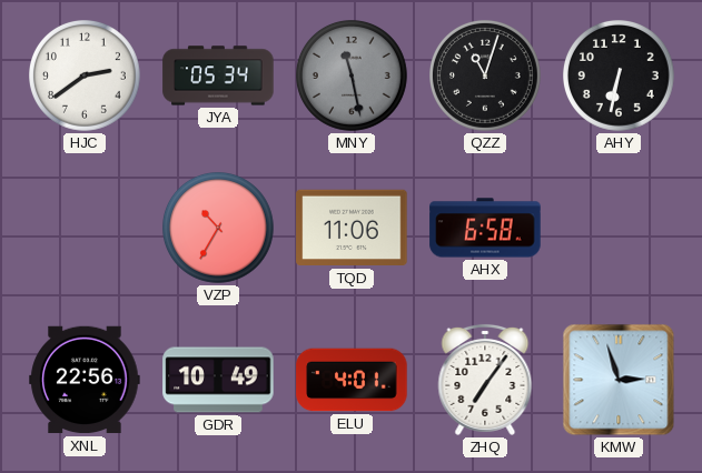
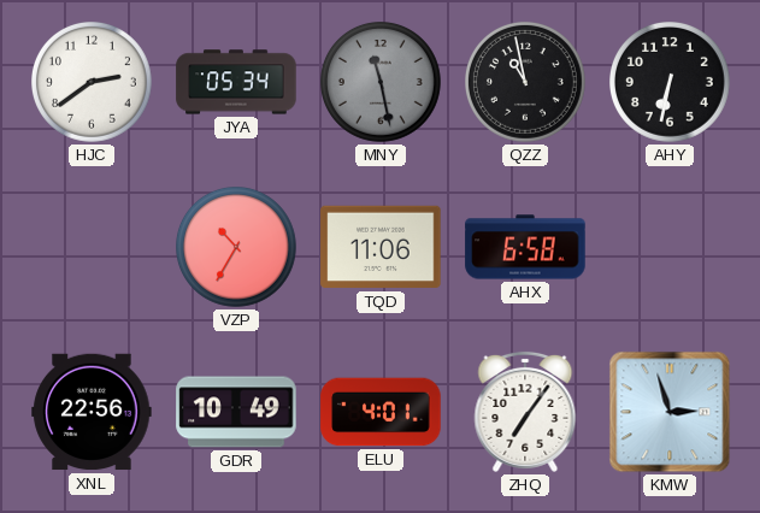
QZZ: 11:03 -> 10:58 (526, 83)
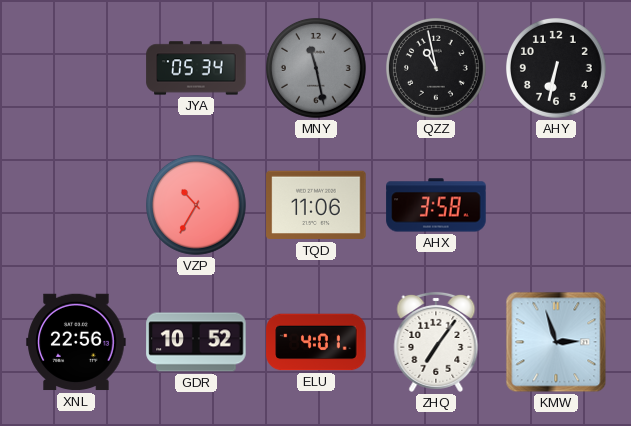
HJC: 2:39 -> none (93, 83)
AHX: 6:58 -> 3:58 (436, 205)
GDR: 10:49 -> 10:52 (196, 342)
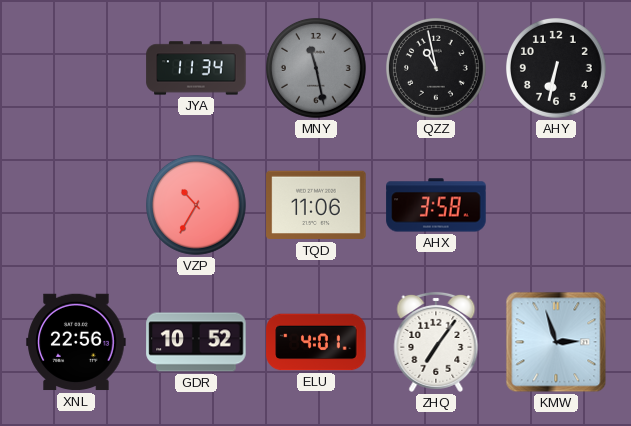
JYA: 05:34 -> 11:34 (196, 68)
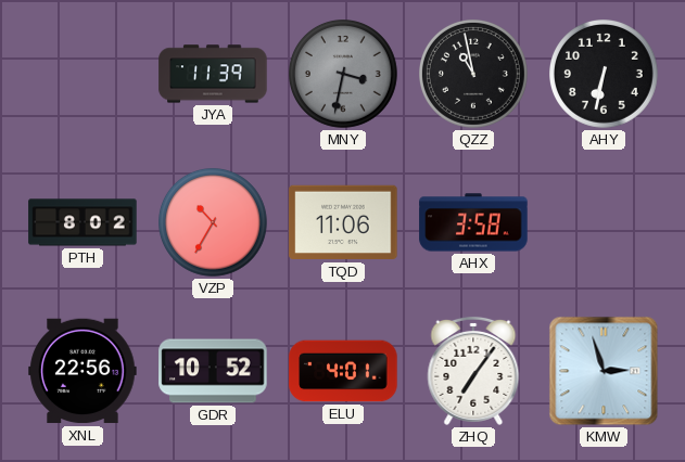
JYA: 11:34 -> 11:39 (213, 74)
MNY: 11:28 -> 3:32 (344, 75)
PTH: none -> 8:02 (83, 222)
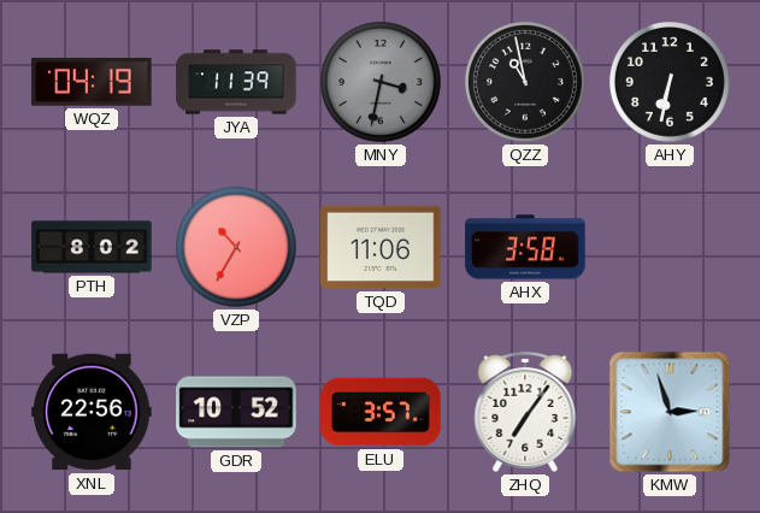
WQZ: none -> 04:19 (92, 82)
ELU: 4:01 -> 3:57 (381, 412)
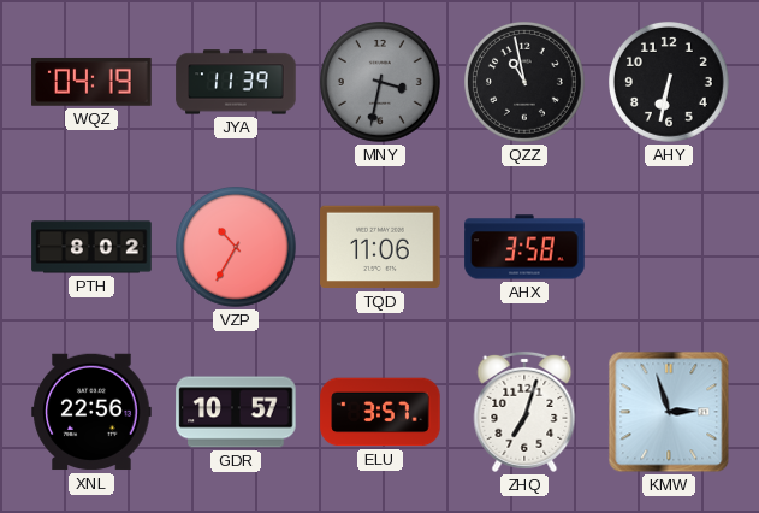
GDR: 10:52 -> 10:57 (236, 412)
ZHQ: 7:06 -> 7:03 (524, 412)
